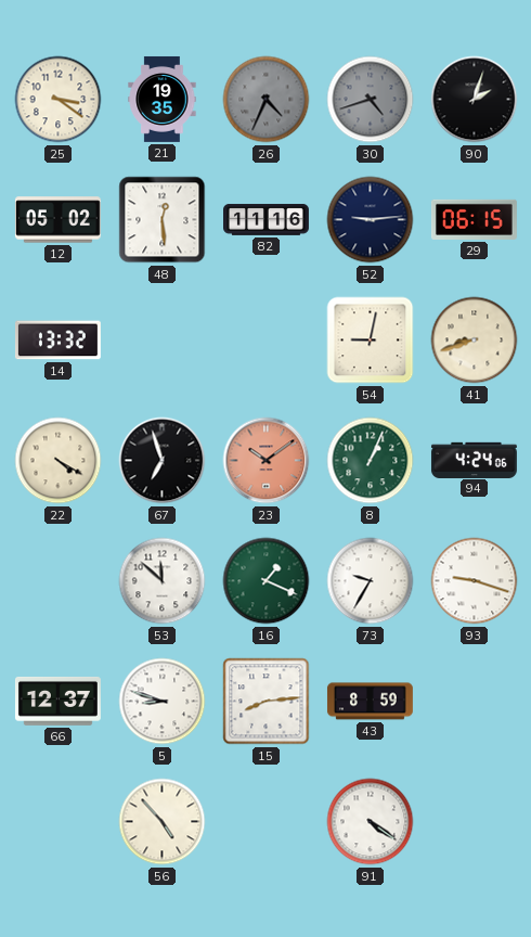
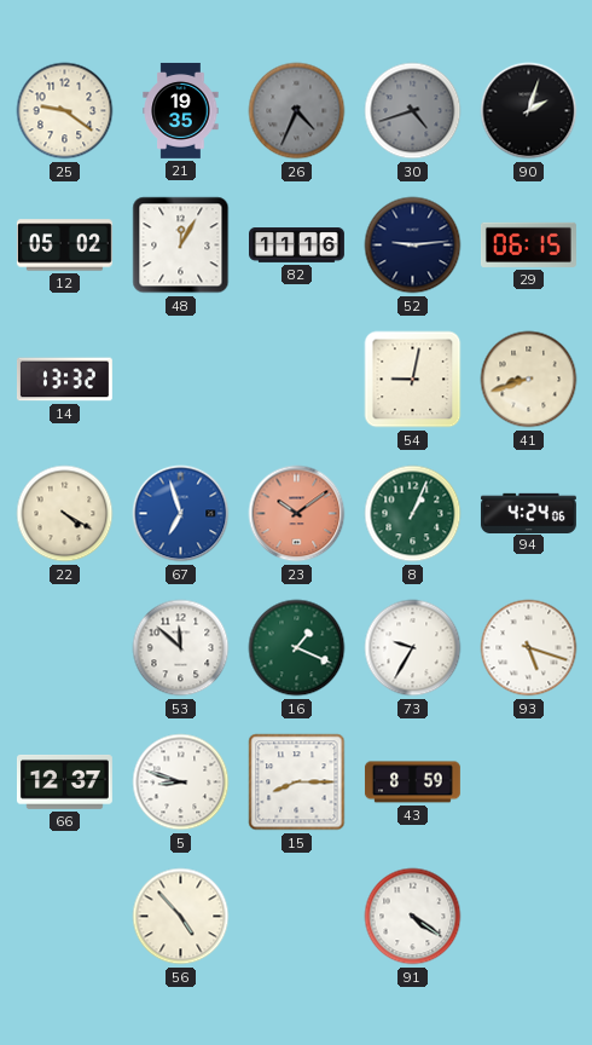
25: 3:21 -> 9:21 (65, 111)
48: 12:29 -> 12:05 (181, 246)
67 dial: black -> blue (181, 514)
93: 9:18 -> 5:18 (529, 648)
15: 8:14 -> 8:15 (297, 783)
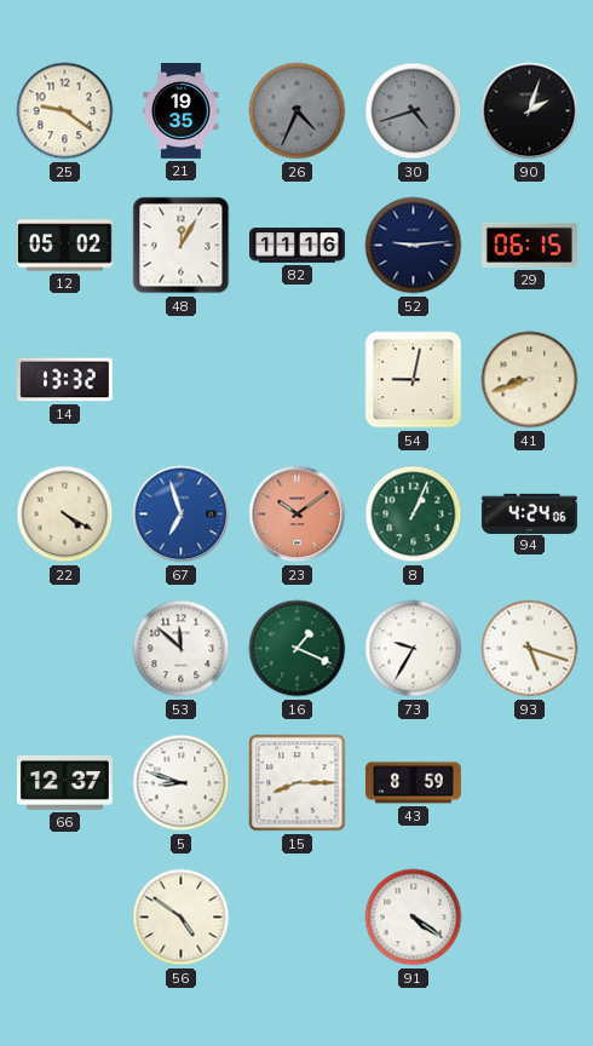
56: 4:53 -> 4:51 (182, 918)
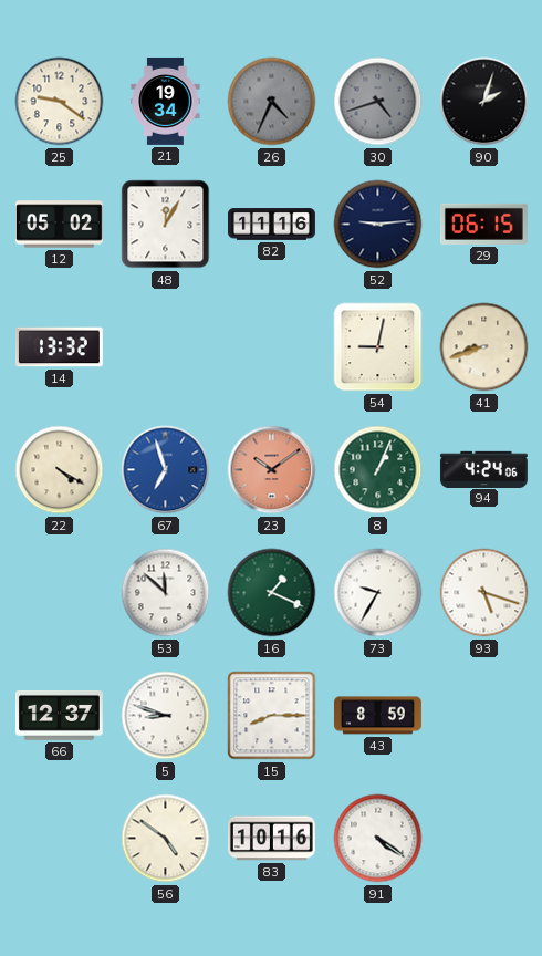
21: 19:35 -> 19:34 (166, 101)
83: none -> 10:16 (271, 839)
